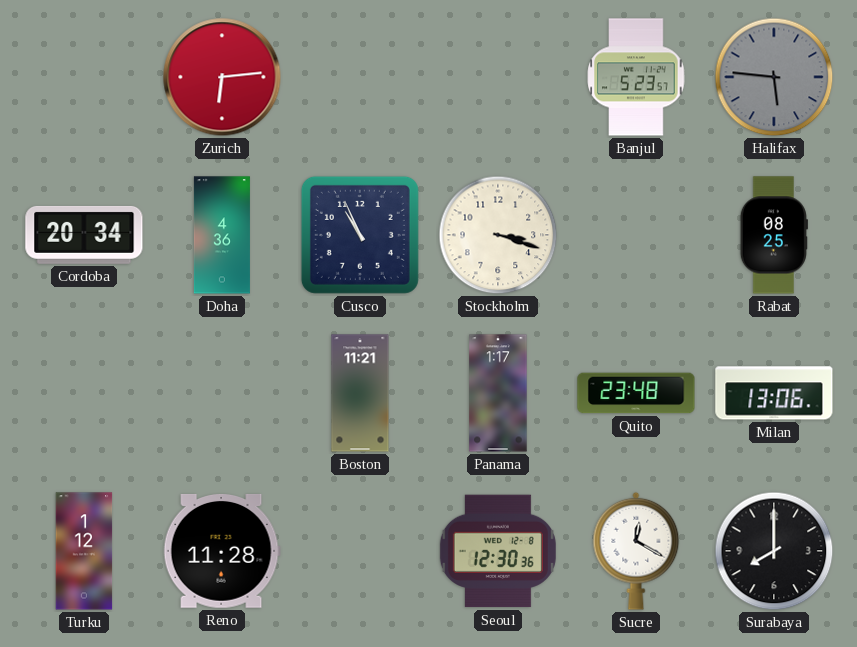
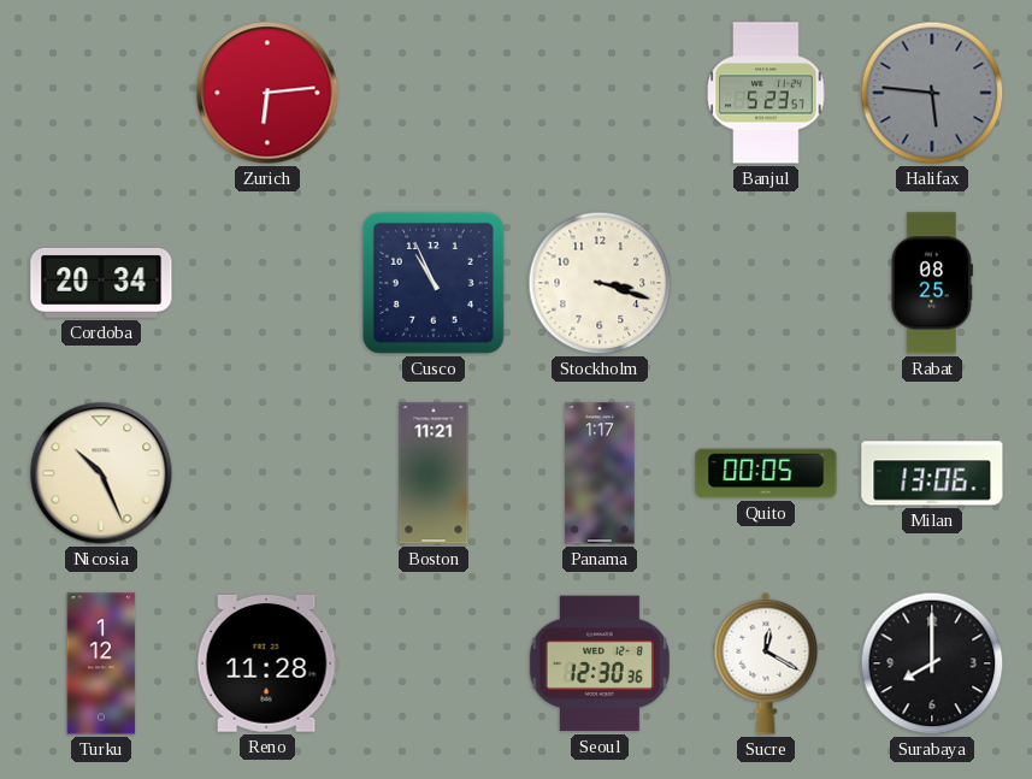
Doha: 4:36 -> none (222, 235)
Nicosia: none -> 10:26 (101, 473)
Quito: 23:48 -> 00:05 (766, 473)
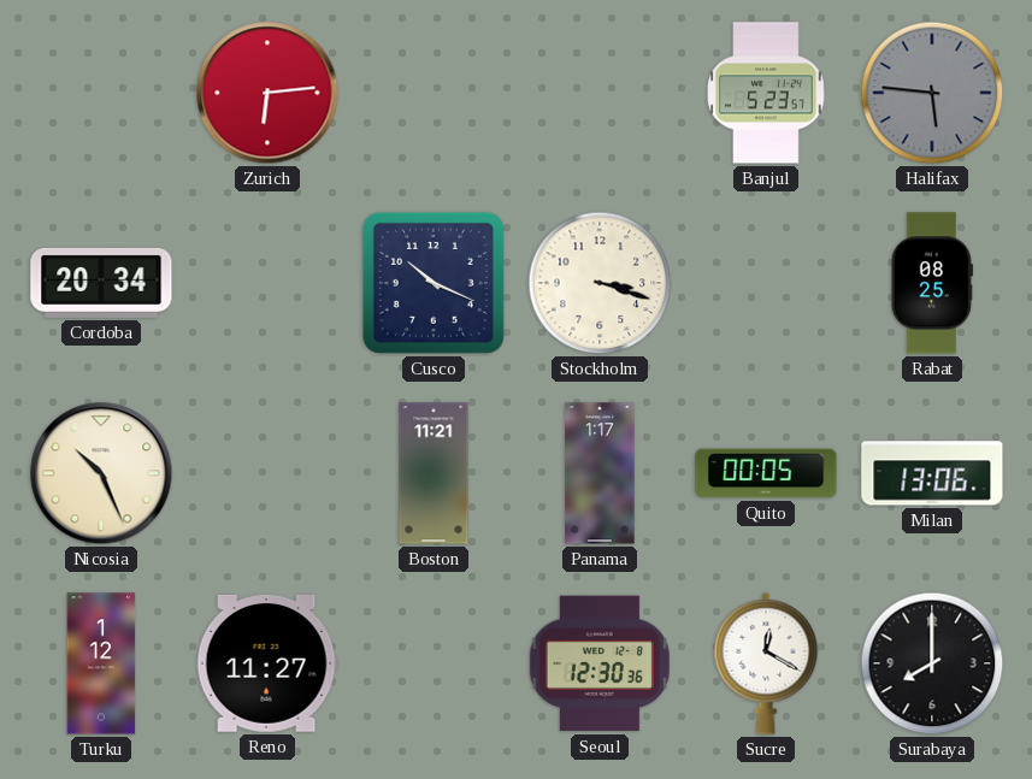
Cusco: 10:56 -> 10:19 (434, 283)
Reno: 11:28 -> 11:27 (267, 663)
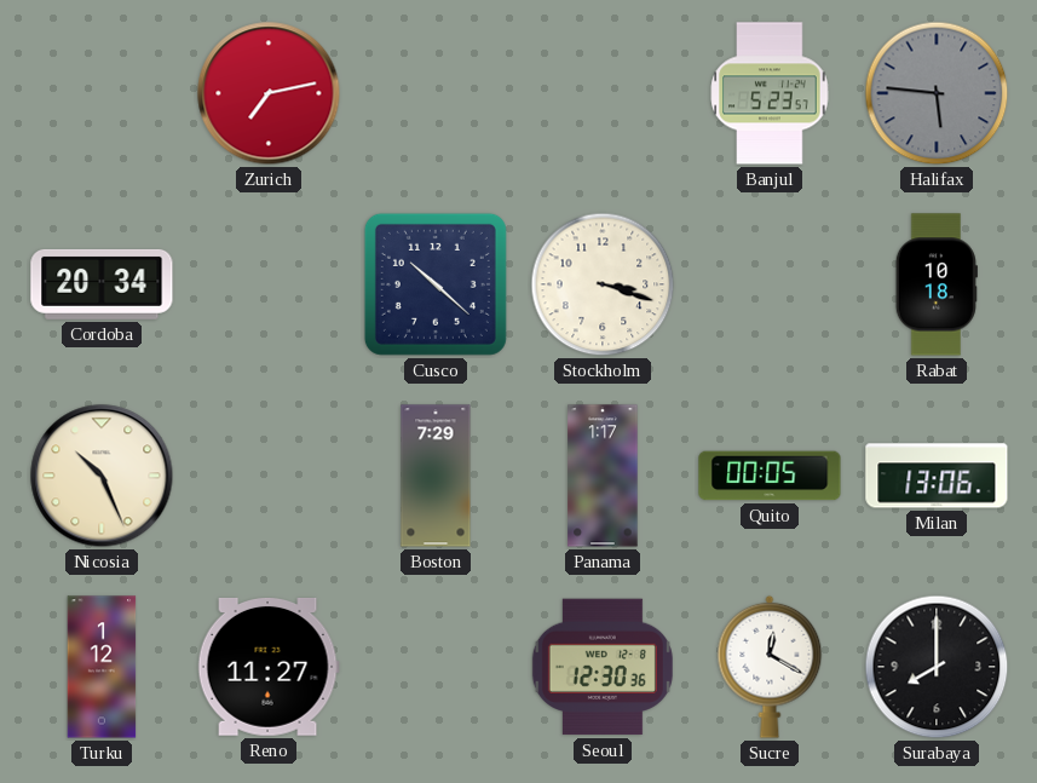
Zurich: 6:14 -> 7:13 (269, 93)
Cusco: 10:19 -> 10:22 (436, 284)
Rabat: 08:25 -> 10:18 (937, 284)
Boston: 11:21 -> 7:29 (436, 476)
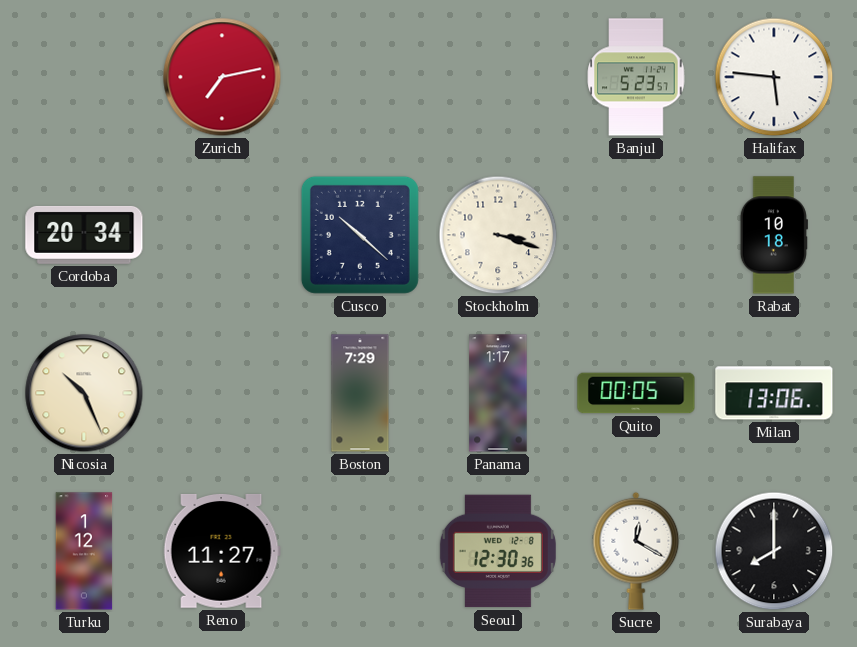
Halifax dial: grey -> white (774, 77)
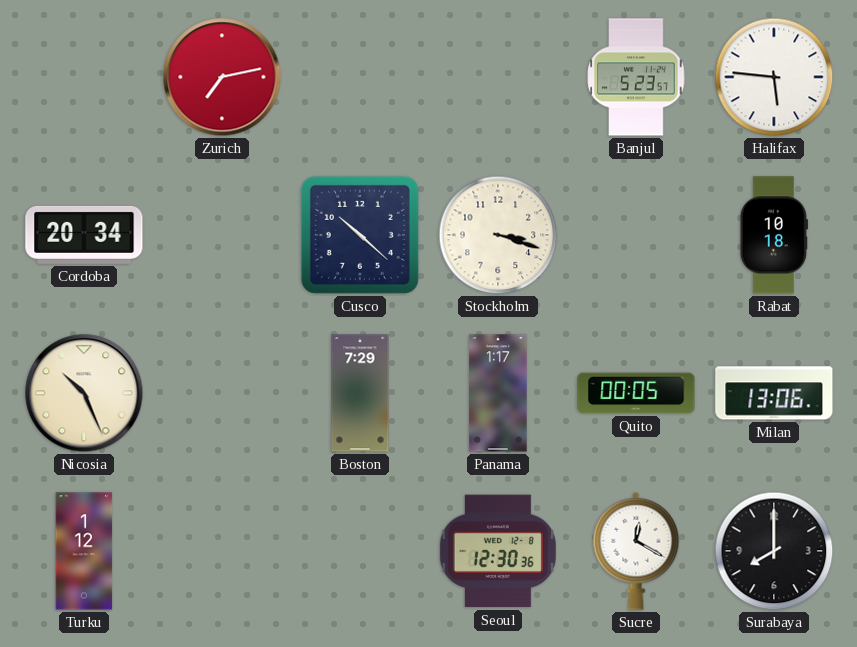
Reno: 11:27 -> none (222, 551)
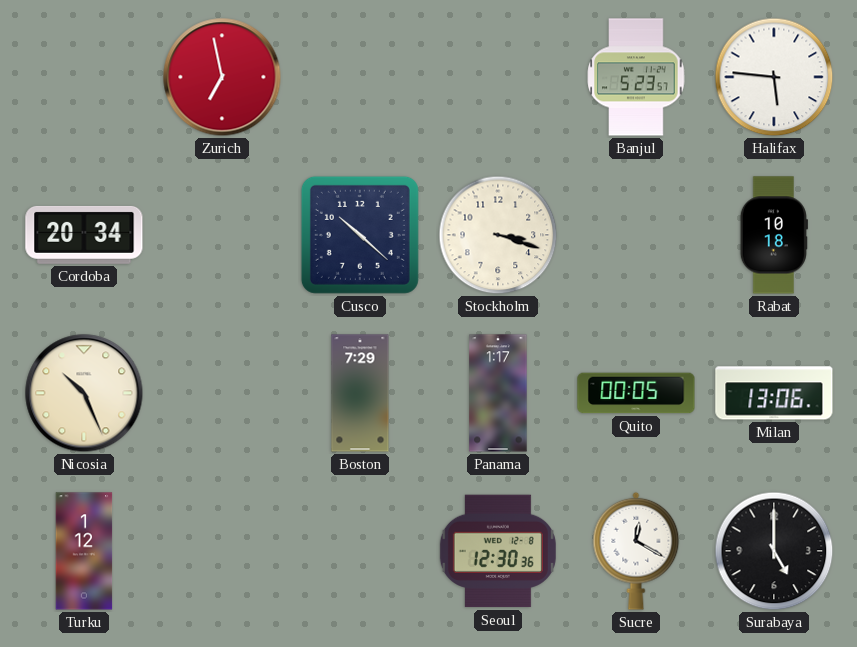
Zurich: 7:13 -> 6:58 (222, 77)
Surabaya: 8:00 -> 5:00 (774, 551)
